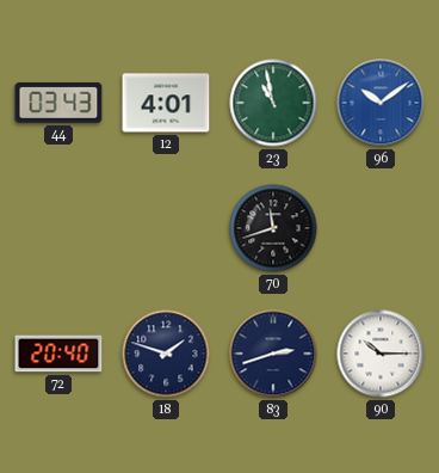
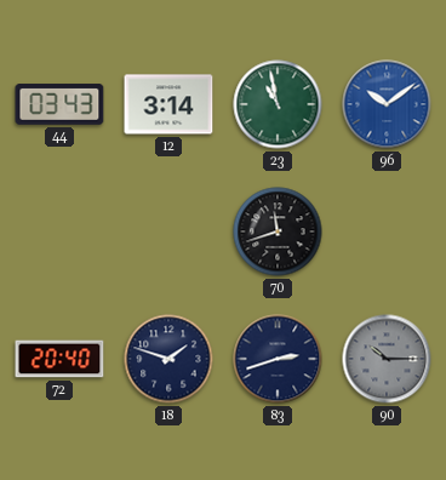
12: 4:01 -> 3:14 (168, 104)
90 dial: white -> grey (387, 359)
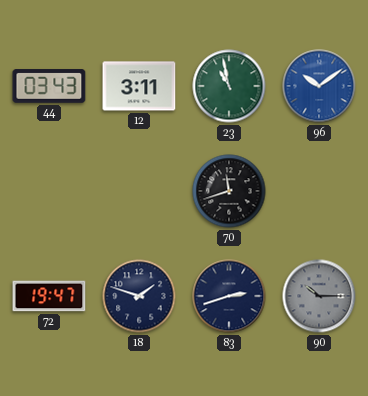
12: 3:14 -> 3:11 (139, 86)
72: 20:40 -> 19:47 (49, 296)
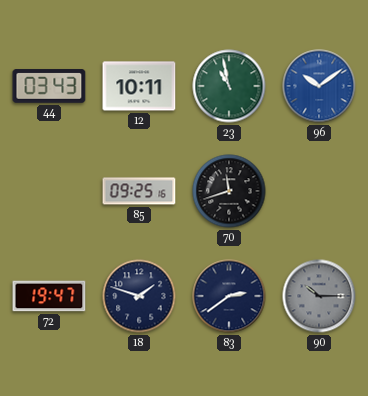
12: 3:11 -> 10:11 (139, 86)
85: none -> 09:25 (139, 191)
83: 2:42 -> 2:39 (229, 296)
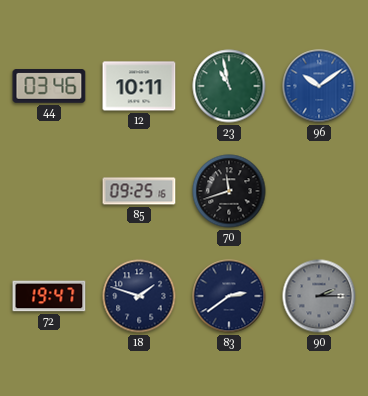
44: 03:43 -> 03:46 (49, 86)
90: 10:15 -> 2:15 (319, 296)
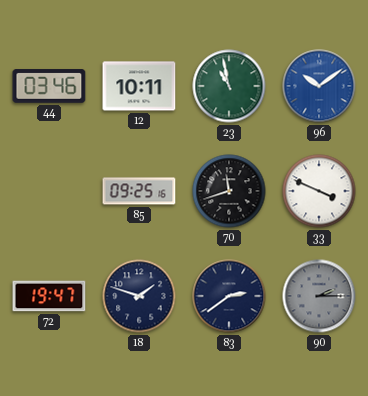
33: none -> 3:49 (319, 191)
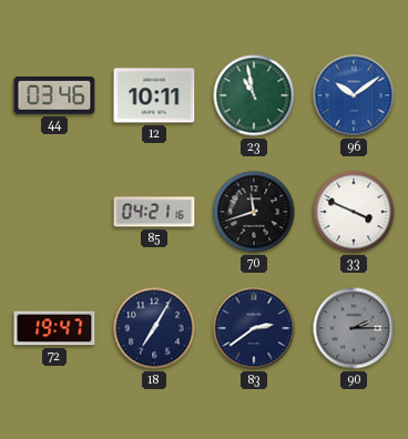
85: 09:25 -> 04:21 (154, 212)
18: 1:48 -> 7:05 (154, 328)
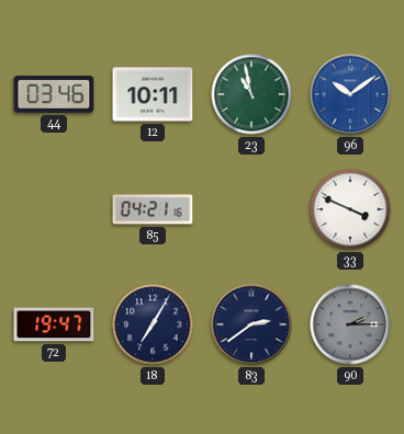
70: 11:42 -> none (254, 212)
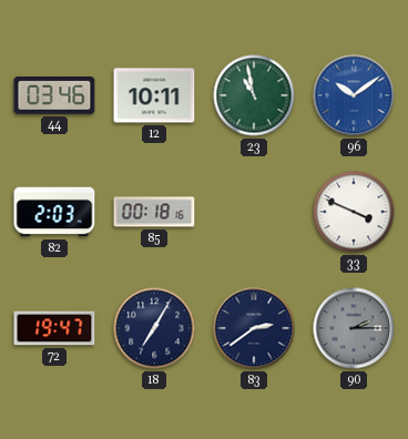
82: none -> 2:03 (54, 212)
85: 04:21 -> 00:18 (154, 212)
